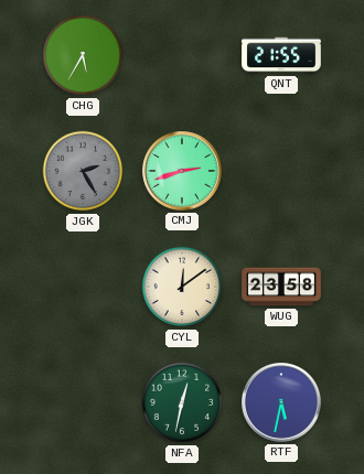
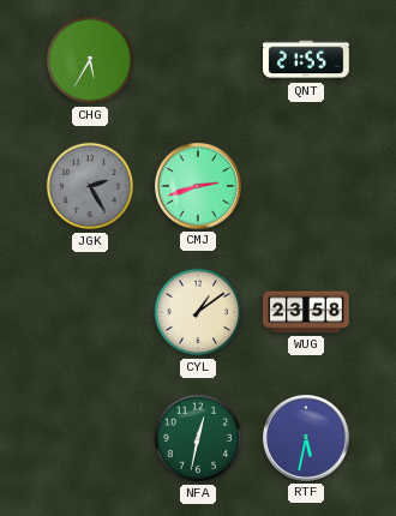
CYL: 12:09 -> 1:09 (198, 312)
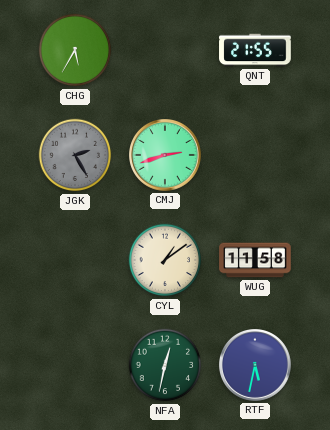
WUG: 23:58 -> 11:58 (255, 260)
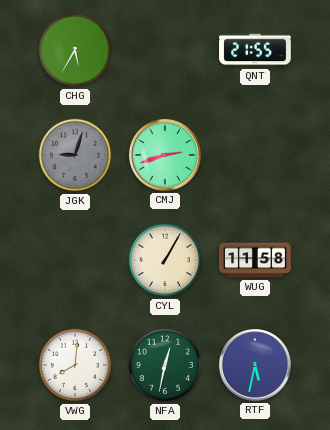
JGK: 2:25 -> 9:03 (75, 155)
CYL: 1:09 -> 1:05 (165, 260)
VWG: none -> 8:01 (75, 365)
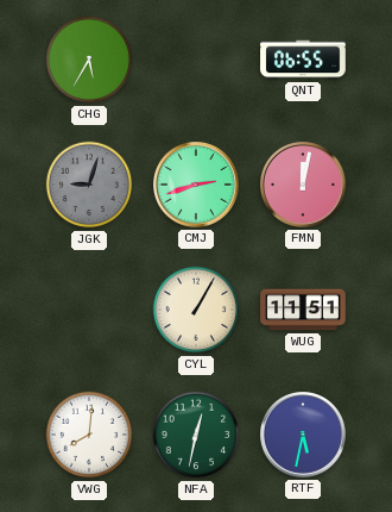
QNT: 21:55 -> 06:55 (303, 60)
FMN: none -> 12:02 (304, 186)
WUG: 11:58 -> 11:51 (303, 310)
